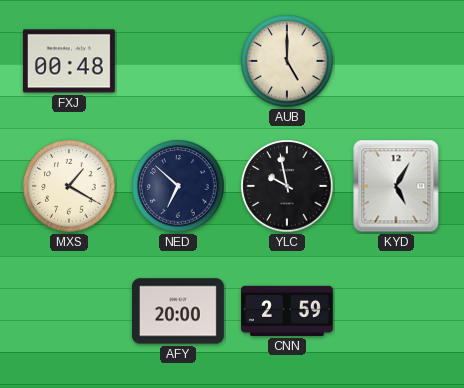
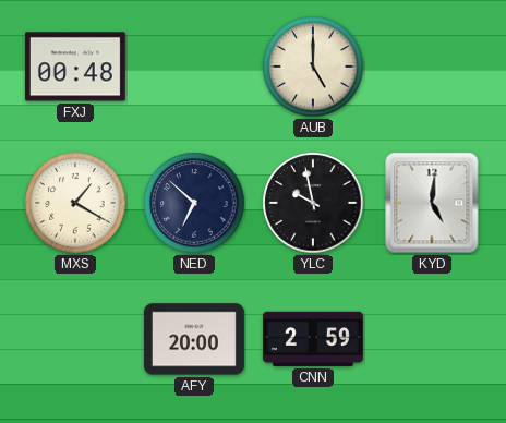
KYD: 5:05 -> 5:01 (432, 203)
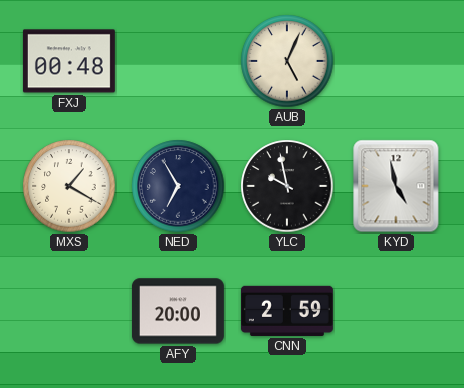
AUB: 5:00 -> 5:04 (287, 61)
NED: 6:52 -> 6:55 (178, 186)
KYD: 5:01 -> 4:58 (396, 186)
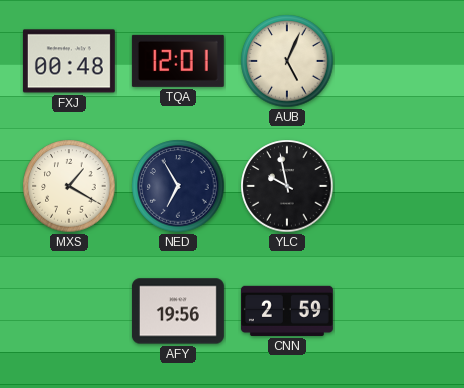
TQA: none -> 12:01 (178, 61)
KYD: 4:58 -> none (396, 186)
AFY: 20:00 -> 19:56 (178, 311)
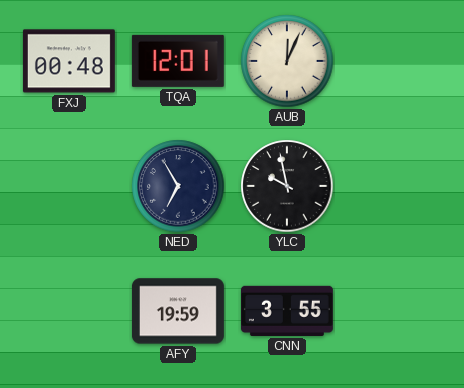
AUB: 5:04 -> 12:04 (287, 61)
MXS: 1:20 -> none (69, 186)
AFY: 19:56 -> 19:59 (178, 311)
CNN: 2:59 -> 3:55 (287, 311)
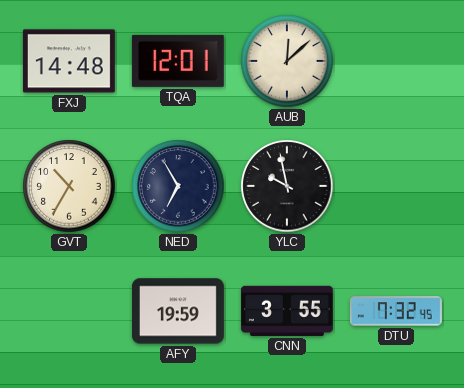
FXJ: 00:48 -> 14:48 (69, 61)
AUB: 12:04 -> 12:08 (287, 61)
GVT: none -> 10:35 (69, 186)
DTU: none -> 7:32 (396, 311)
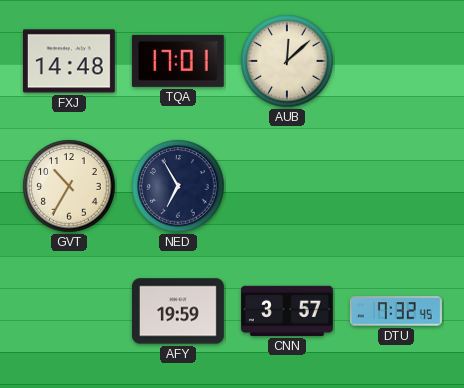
TQA: 12:01 -> 17:01 (178, 61)
YLC: 9:58 -> none (287, 186)
CNN: 3:55 -> 3:57 (287, 311)
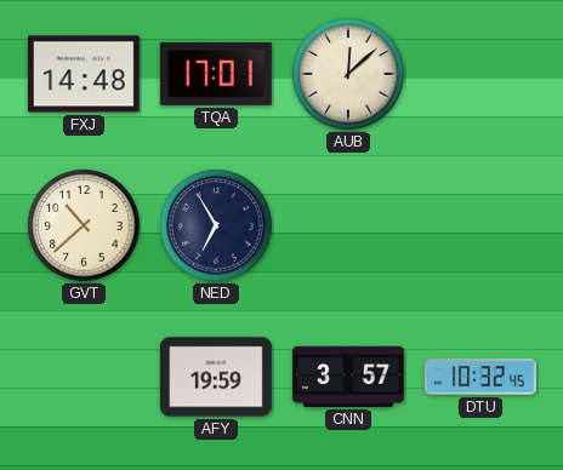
GVT: 10:35 -> 10:38 (84, 225)
DTU: 7:32 -> 10:32 (480, 377)
